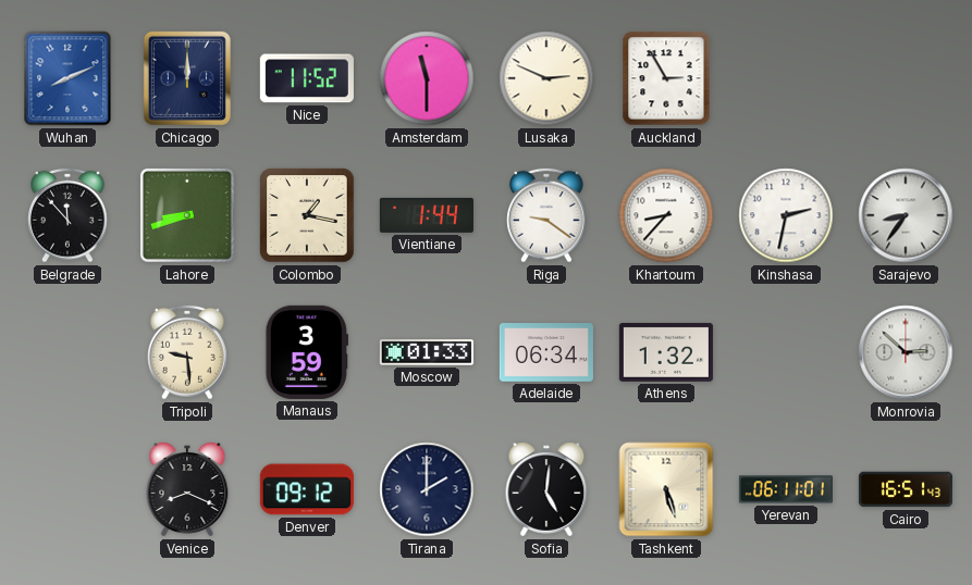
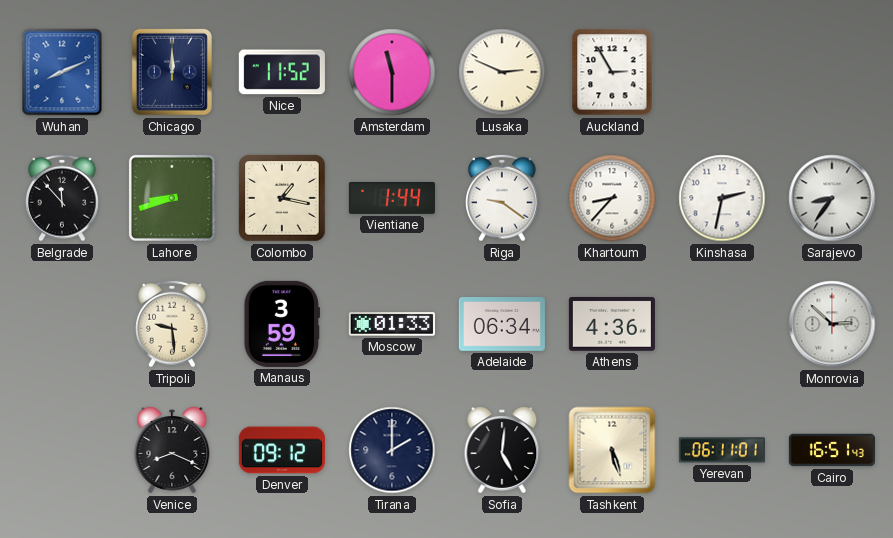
Athens: 1:32 -> 4:36 (612, 324)
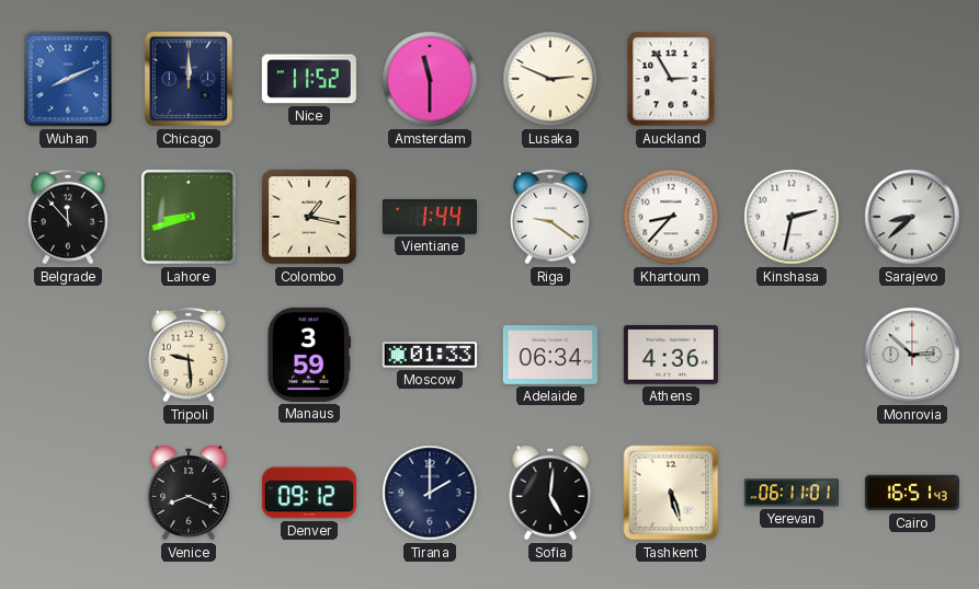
Sarajevo: 8:36 -> 8:38 (912, 217)
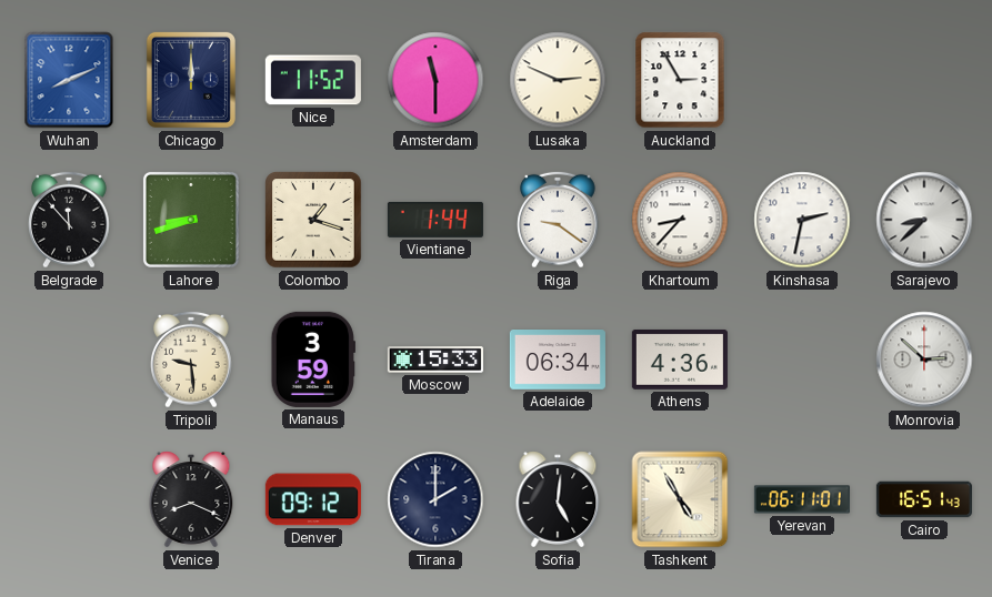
Colombo: 1:17 -> 1:18 (313, 220)
Moscow: 01:33 -> 15:33 (435, 360)
Tashkent: 5:27 -> 4:55 (680, 499)
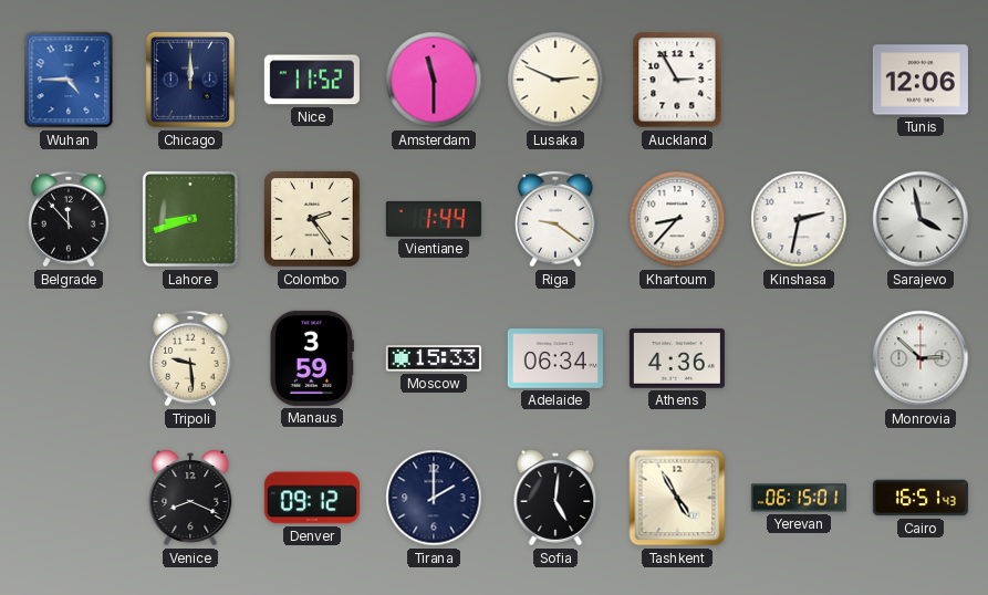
Wuhan: 8:11 -> 4:45 (69, 80)
Tunis: none -> 12:06 (921, 80)
Colombo: 1:18 -> 2:24 (312, 219)
Sarajevo: 8:38 -> 3:58 (921, 219)
Yerevan: 06:11 -> 06:15 (799, 498)
